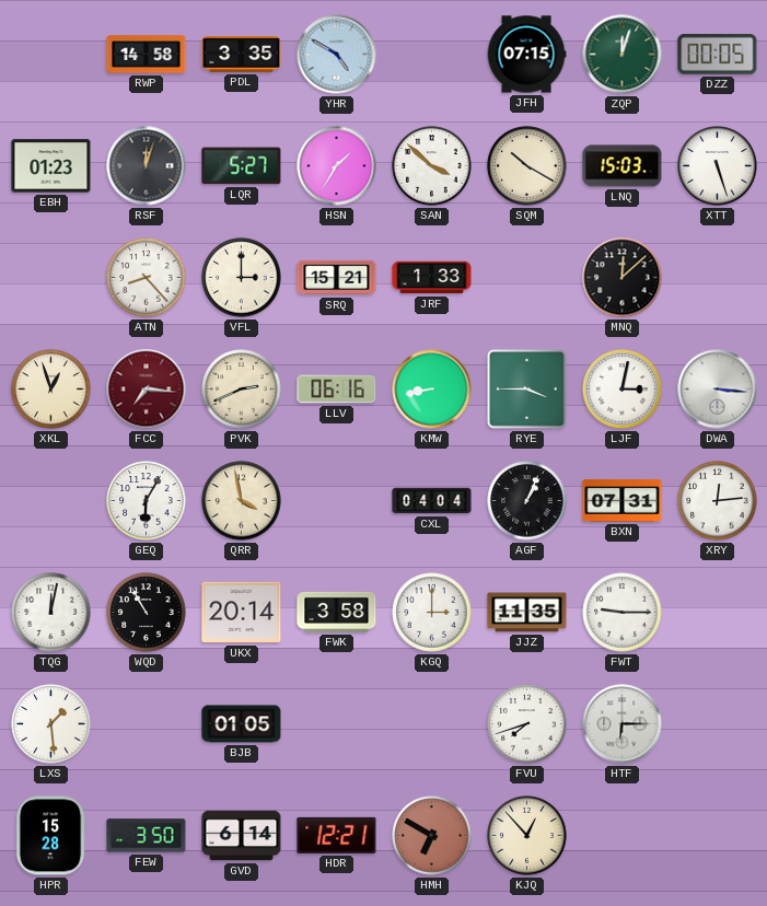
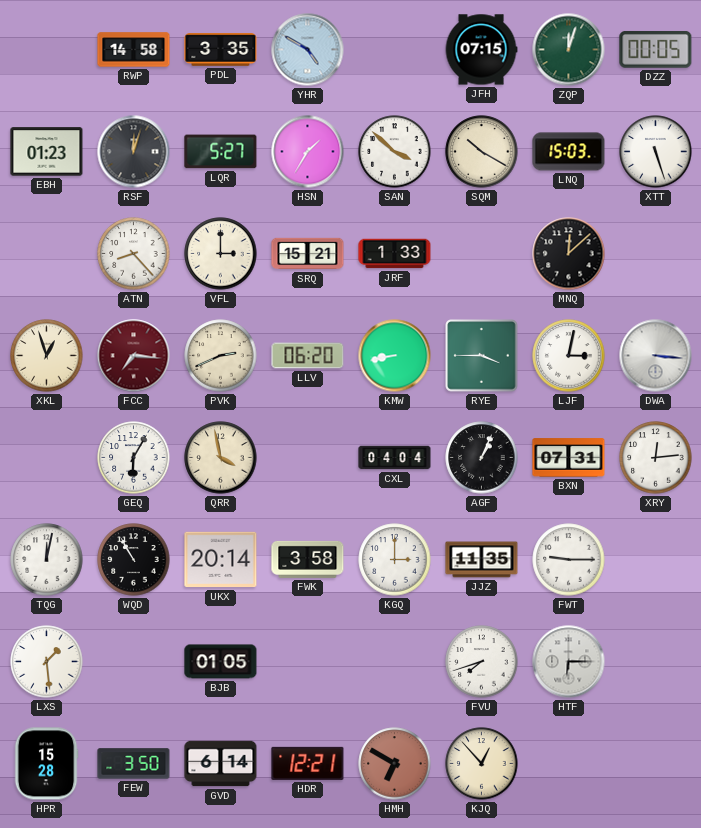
LLV: 06:16 -> 06:20 (308, 356)
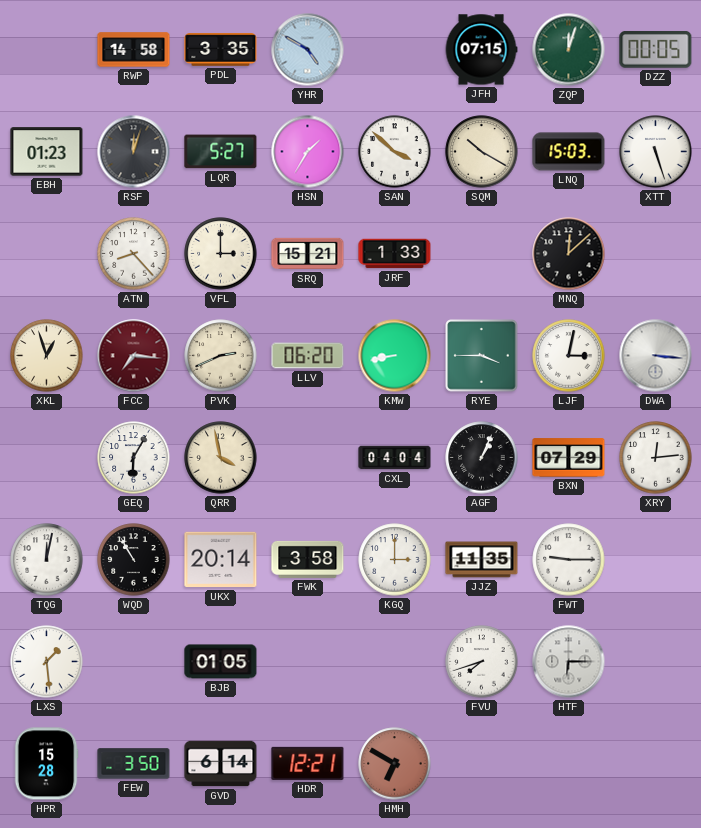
BXN: 07:31 -> 07:29 (569, 458)
KJQ: 12:53 -> none (482, 764)
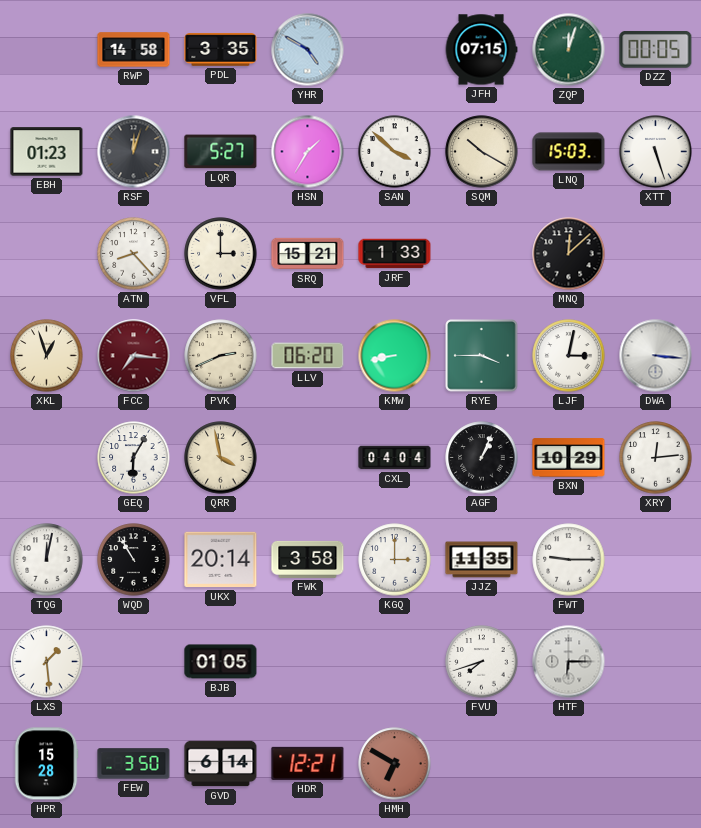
BXN: 07:29 -> 10:29 (569, 458)
